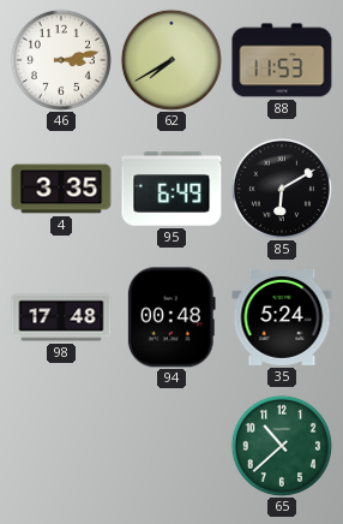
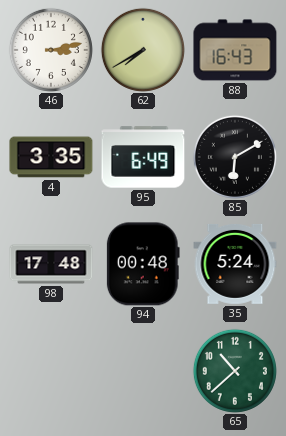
88: 11:53 -> 16:43 (235, 50)
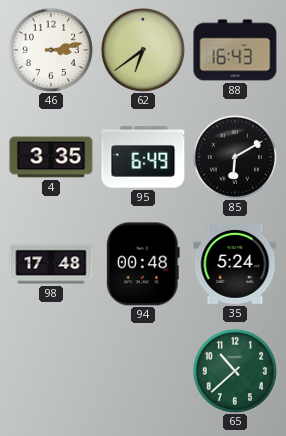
62: 7:40 -> 6:39 (143, 50)
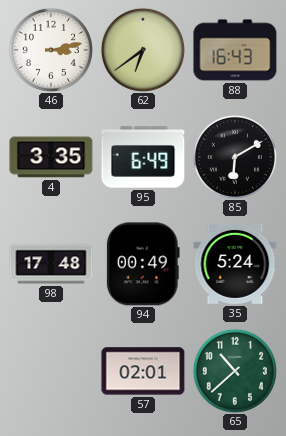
94: 00:48 -> 00:49 (143, 264)
57: none -> 02:01 (143, 371)
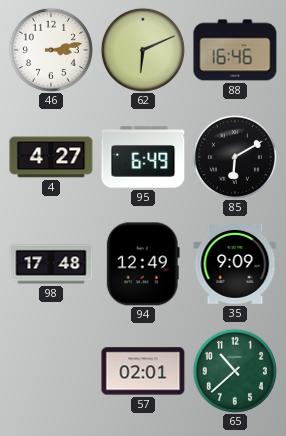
62: 6:39 -> 6:11 (143, 50)
88: 16:43 -> 16:46 (235, 50)
4: 3:35 -> 4:27 (51, 157)
94: 00:49 -> 12:49 (143, 264)
35: 5:24 -> 9:09 (235, 264)
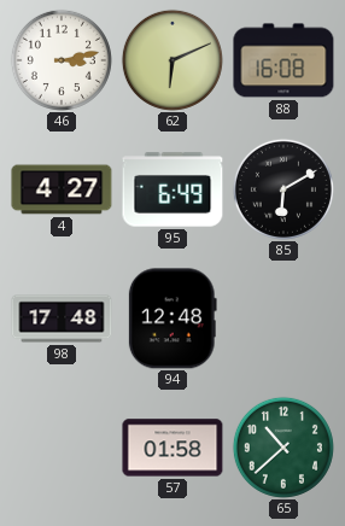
88: 16:46 -> 16:08 (283, 60)
94: 12:49 -> 12:48 (172, 318)
35: 9:09 -> none (235, 264)
57: 02:01 -> 01:58 (172, 448)
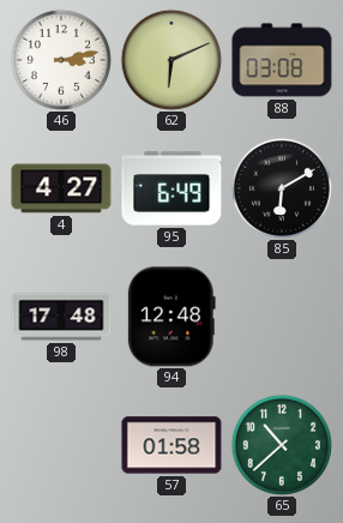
88: 16:08 -> 03:08 (282, 60)
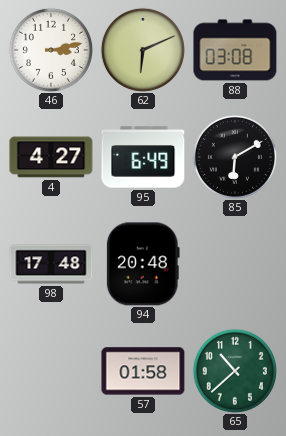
94: 12:48 -> 20:48 (143, 264)
